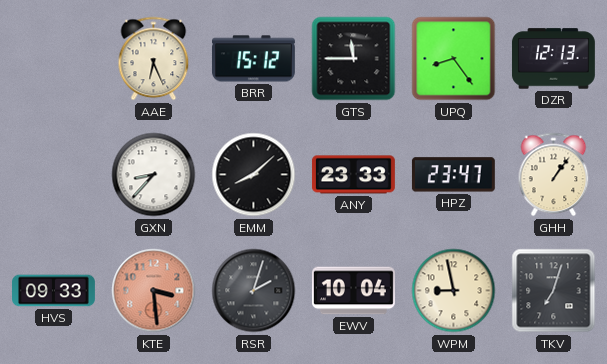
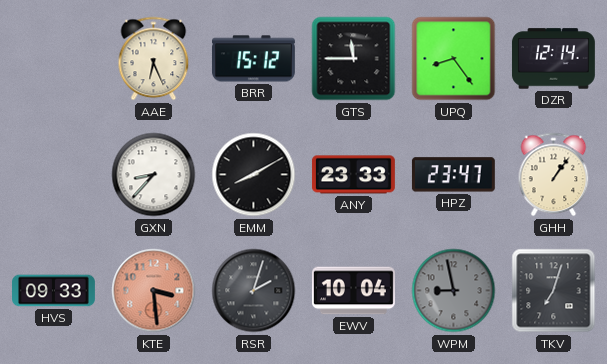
DZR: 12:13 -> 12:14 (553, 59)
EMM: 8:08 -> 8:10 (254, 175)
WPM dial: cream -> grey (454, 291)
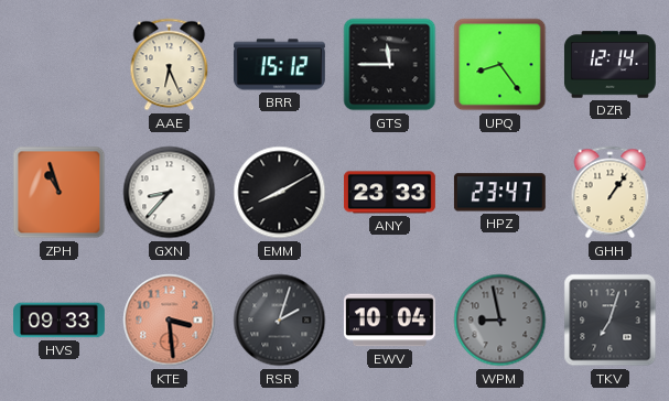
ZPH: none -> 10:57 (60, 193)
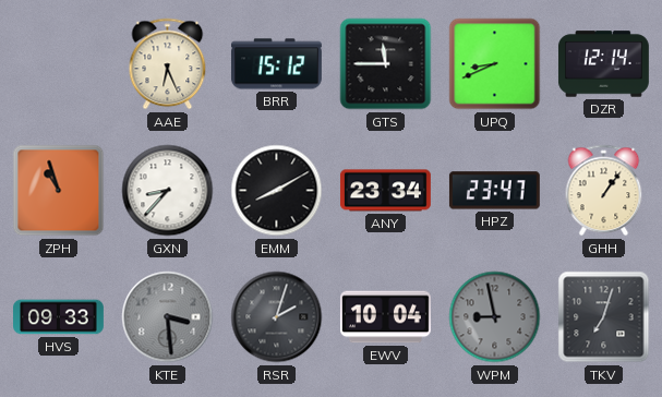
UPQ: 8:24 -> 8:41 (495, 64)
ANY: 23:33 -> 23:34 (385, 191)
KTE dial: salmon -> grey (168, 317)
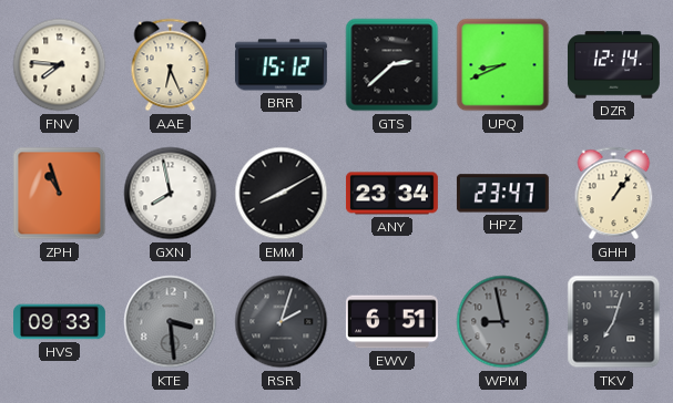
FNV: none -> 7:46 (60, 65)
GTS: 11:45 -> 2:38 (392, 65)
GXN: 8:37 -> 7:58 (171, 194)
EWV: 10:04 -> 6:51 (391, 322)
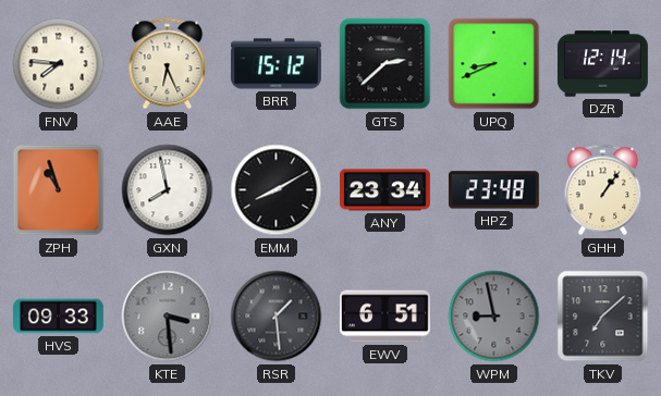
HPZ: 23:47 -> 23:48 (493, 190)
RSR: 2:03 -> 1:29 (277, 317)
TKV: 7:03 -> 7:08 (603, 317)
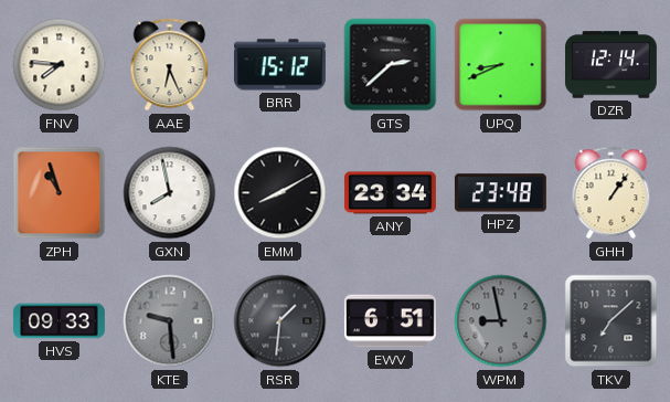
KTE: 3:29 -> 9:29 (170, 321)
RSR: 1:29 -> 1:31 (280, 321)
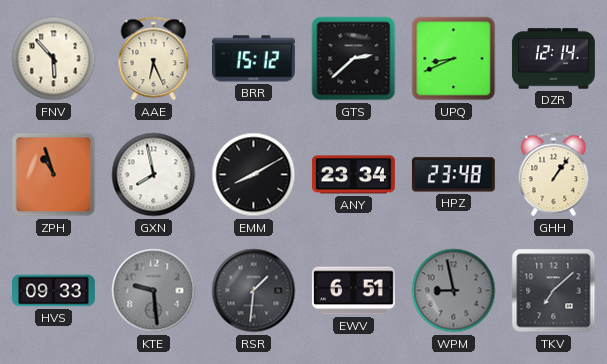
FNV: 7:46 -> 5:53 (54, 59)
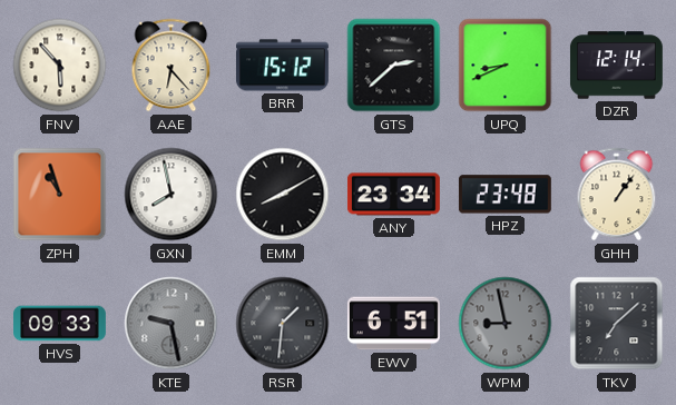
AAE: 6:26 -> 6:23 (172, 66)
KTE: 9:29 -> 9:28 (172, 324)
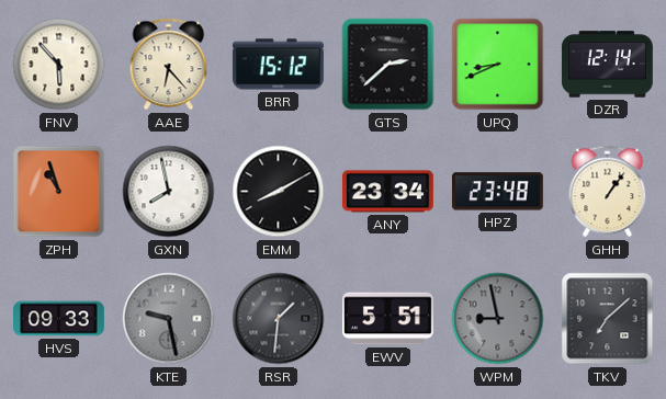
EWV: 6:51 -> 5:51 (387, 319)
